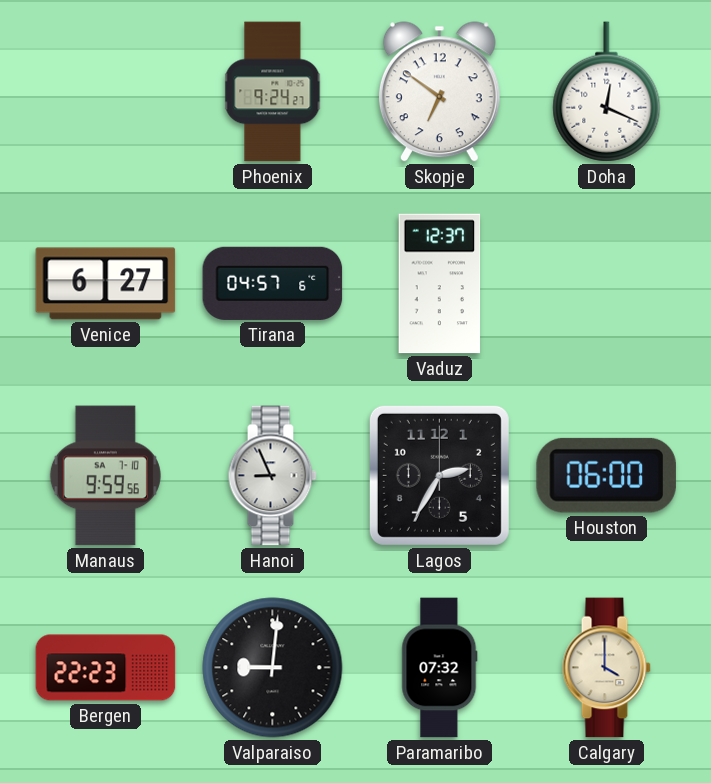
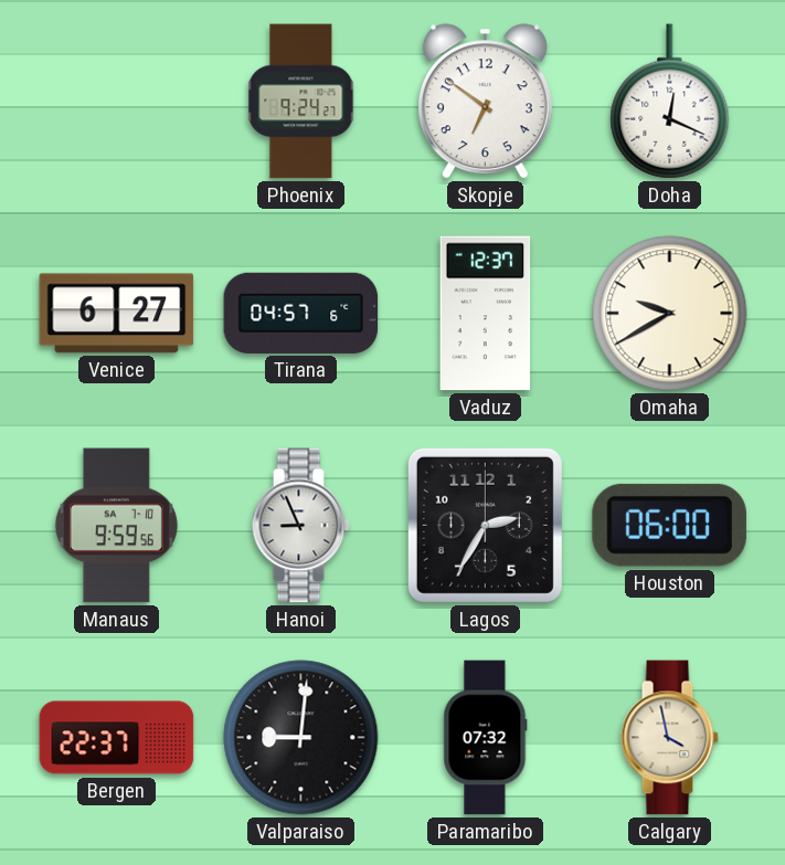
Omaha: none -> 9:40 (670, 314)
Bergen: 22:23 -> 22:37 (117, 738)
Calgary: 4:00 -> 3:58 (669, 738)
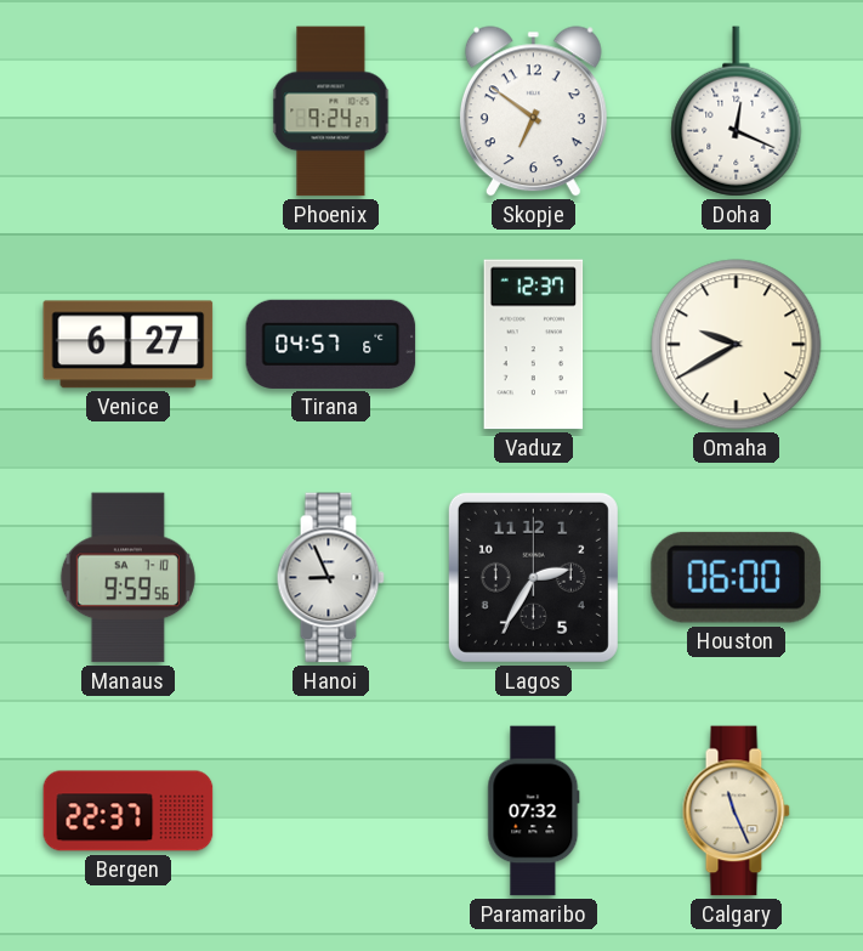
Valparaiso: 9:01 -> none (301, 738)
Calgary: 3:58 -> 11:26 (736, 811)
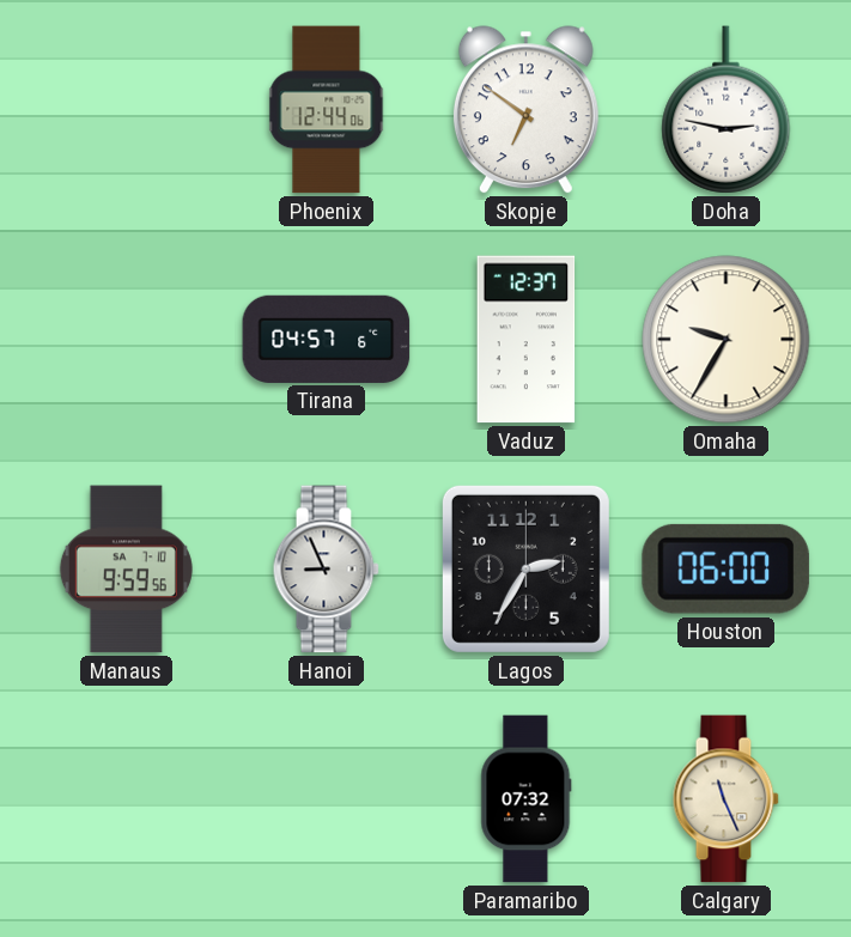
Phoenix: 9:24 -> 12:44 (327, 110)
Doha: 12:19 -> 2:47 (727, 110)
Venice: 6:27 -> none (129, 345)
Omaha: 9:40 -> 9:35 (727, 340)
Bergen: 22:37 -> none (129, 811)
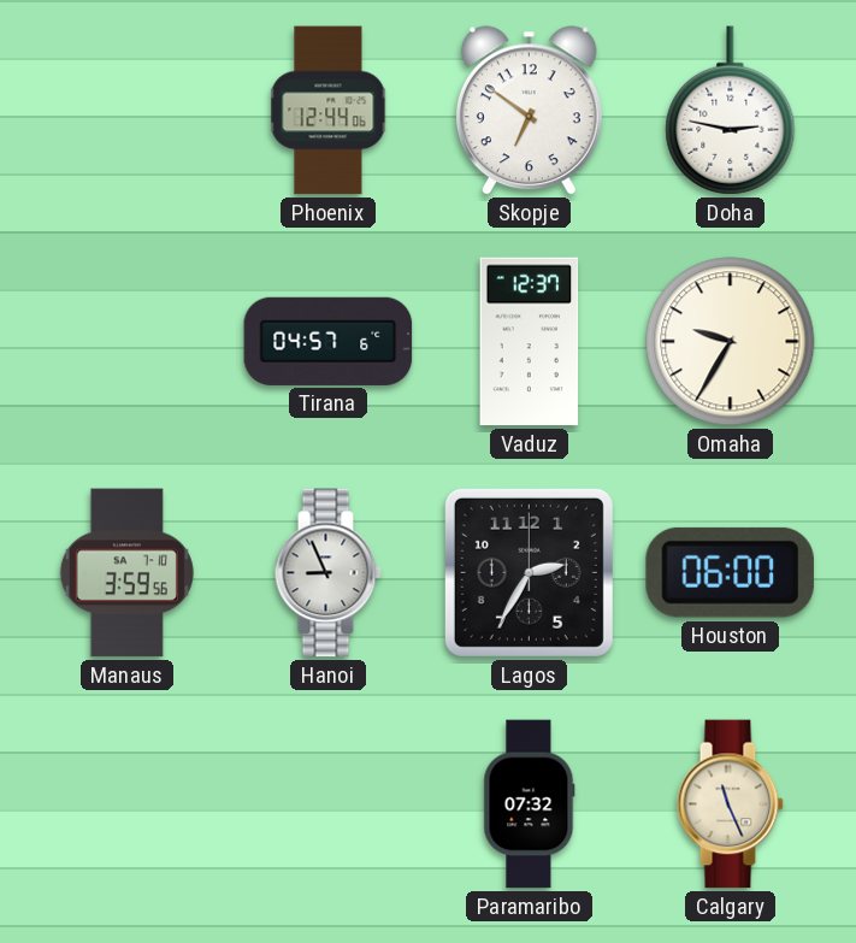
Manaus: 9:59 -> 3:59 (126, 573)
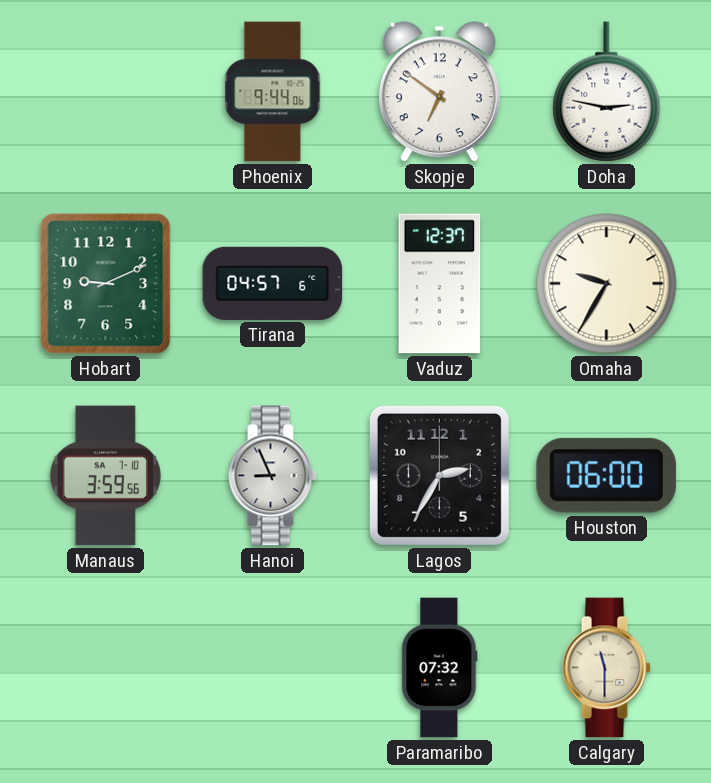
Phoenix: 12:44 -> 9:44 (273, 92)
Hobart: none -> 9:11 (106, 284)
Calgary: 11:26 -> 11:30 (606, 668)
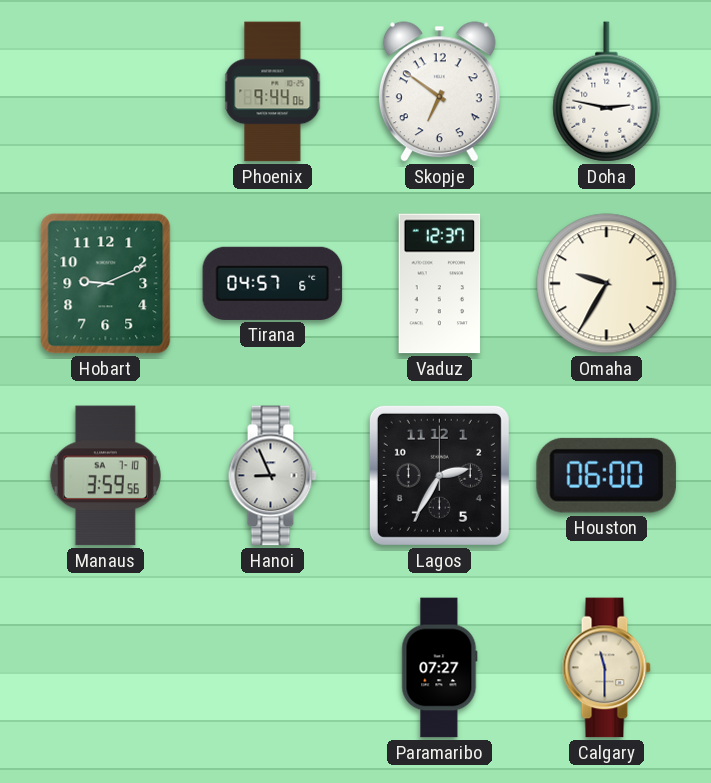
Paramaribo: 07:32 -> 07:27 (440, 668)
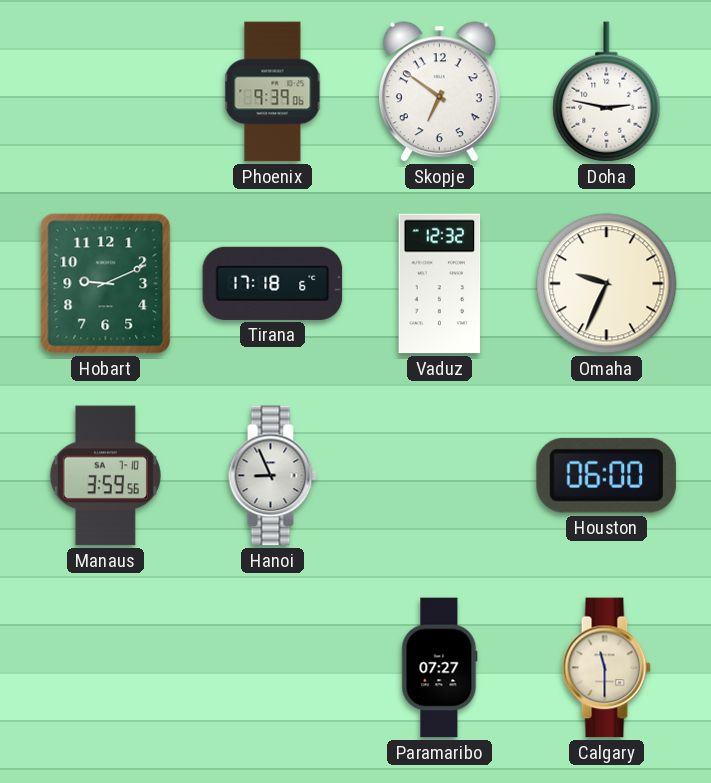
Phoenix: 9:44 -> 9:39 (273, 92)
Tirana: 04:57 -> 17:18 (273, 283)
Vaduz: 12:37 -> 12:32 (440, 284)
Omaha: 9:35 -> 9:34 (607, 284)
Lagos: 2:35 -> none (439, 475)
